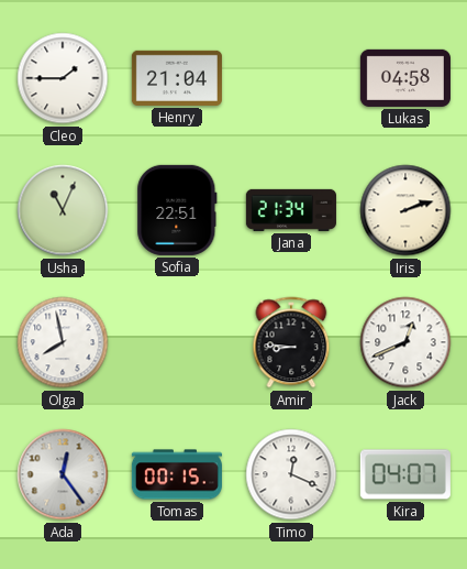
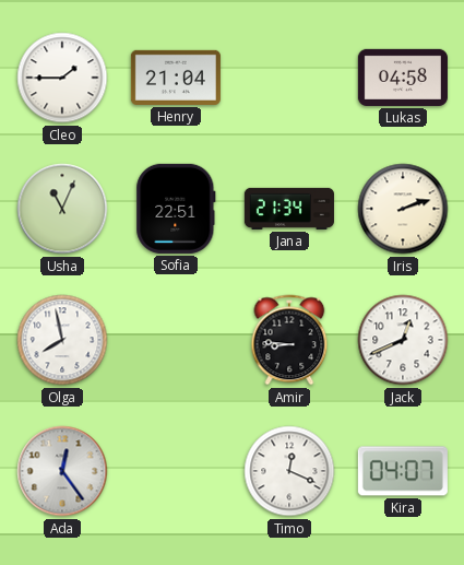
Tomas: 00:15 -> none (177, 474)
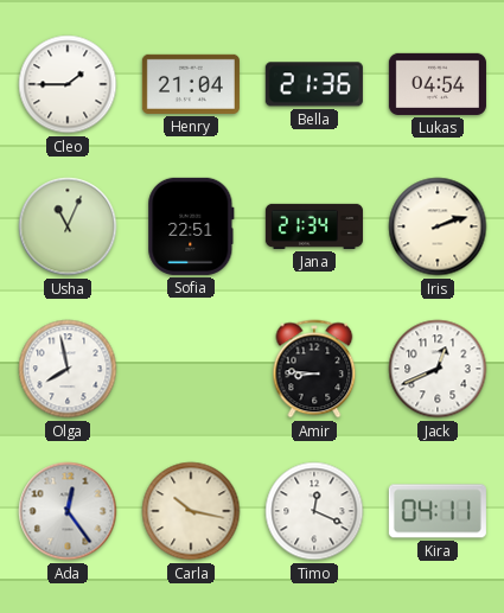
Bella: none -> 21:36 (314, 84)
Lukas: 04:58 -> 04:54 (438, 84)
Carla: none -> 10:17 (191, 511)
Kira: 04:07 -> 04:11 (438, 511)
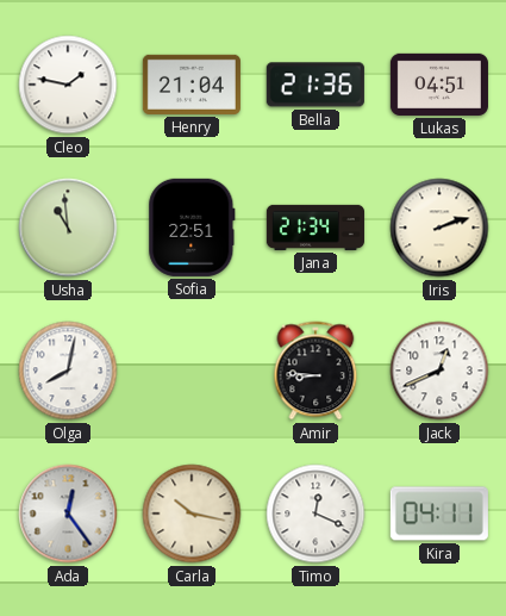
Cleo: 1:45 -> 1:47 (68, 85)
Lukas: 04:54 -> 04:51 (439, 85)
Usha: 11:04 -> 10:59 (68, 228)
Olga: 7:58 -> 8:02 (68, 371)
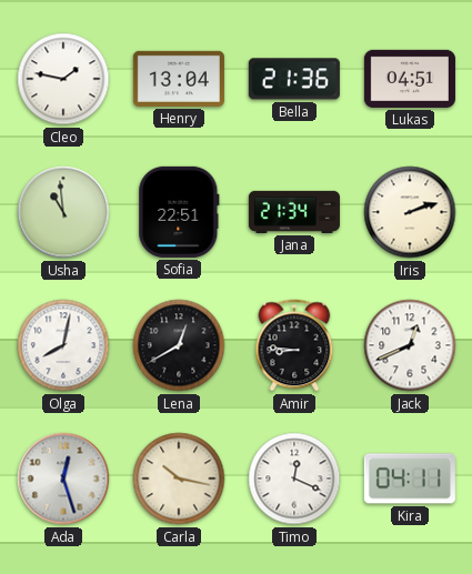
Henry: 21:04 -> 13:04 (179, 79)
Lena: none -> 12:40 (179, 345)
Ada: 12:24 -> 12:27 (63, 479)
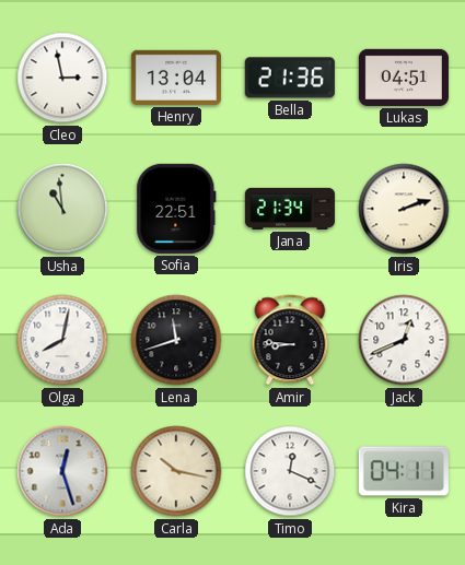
Cleo: 1:47 -> 2:58 (62, 78)
Lena: 12:40 -> 11:42 (176, 340)
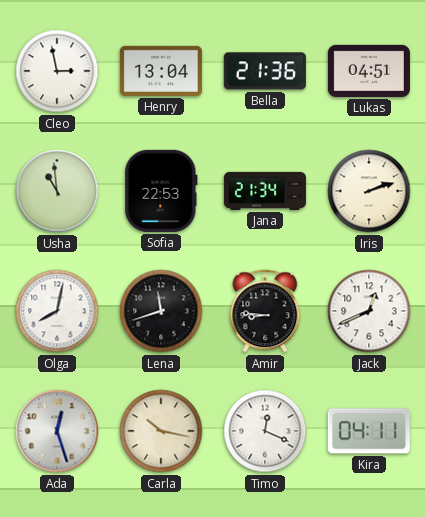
Sofia: 22:51 -> 22:53 (161, 191)
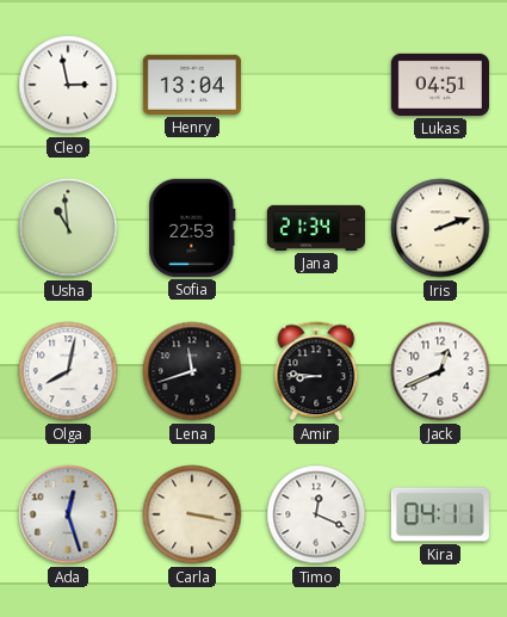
Bella: 21:36 -> none (265, 71)
Carla: 10:17 -> 3:17 (192, 514)
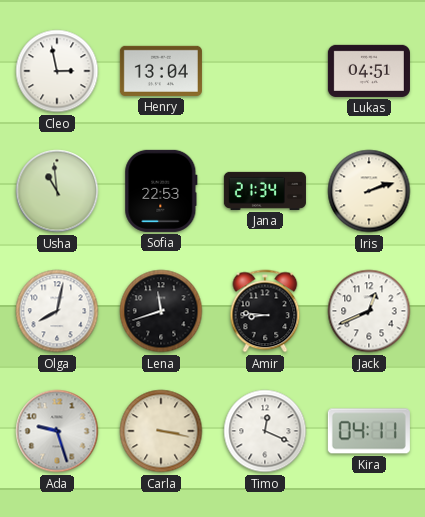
Ada: 12:27 -> 9:27 (57, 431)
